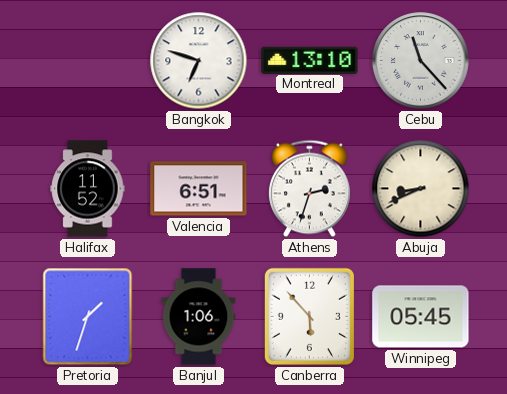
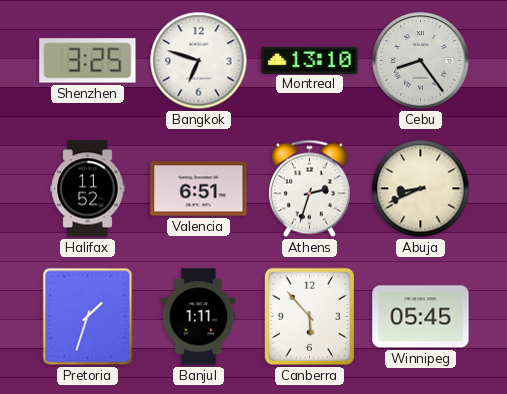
Shenzhen: none -> 3:25 (88, 61)
Cebu: 11:23 -> 8:24 (421, 61)
Banjul: 1:06 -> 1:11 (199, 317)
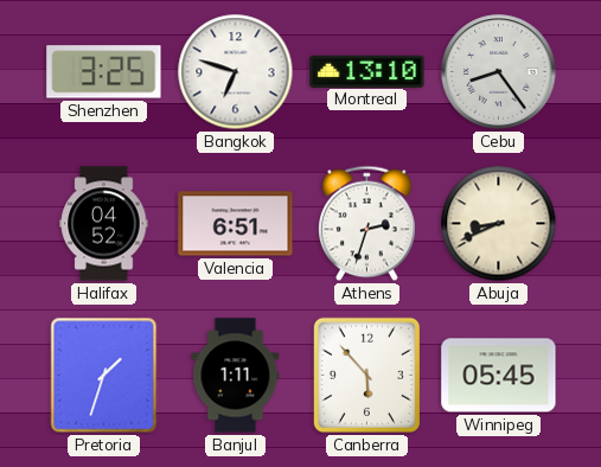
Halifax: 11:52 -> 04:52 (104, 224)
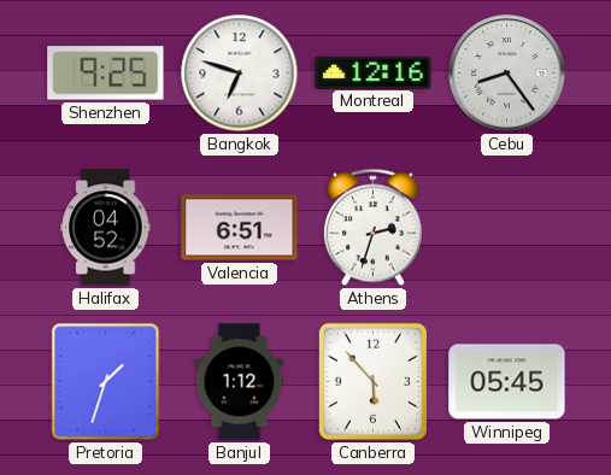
Shenzhen: 3:25 -> 9:25 (106, 74)
Montreal: 13:10 -> 12:16 (374, 72)
Abuja: 8:41 -> none (499, 224)
Banjul: 1:11 -> 1:12 (240, 382)
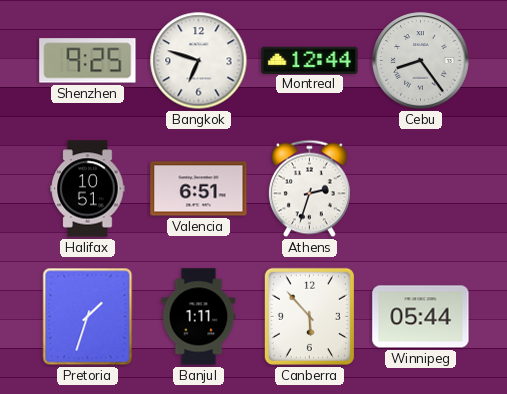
Montreal: 12:16 -> 12:44 (310, 60)
Halifax: 04:52 -> 10:51 (88, 189)
Banjul: 1:12 -> 1:11 (199, 317)
Winnipeg: 05:45 -> 05:44 (421, 317)
